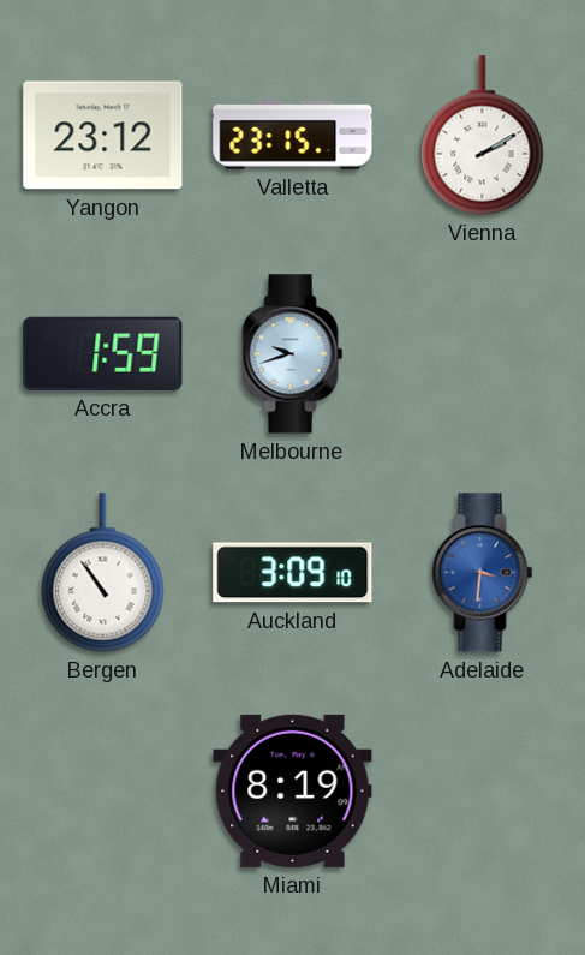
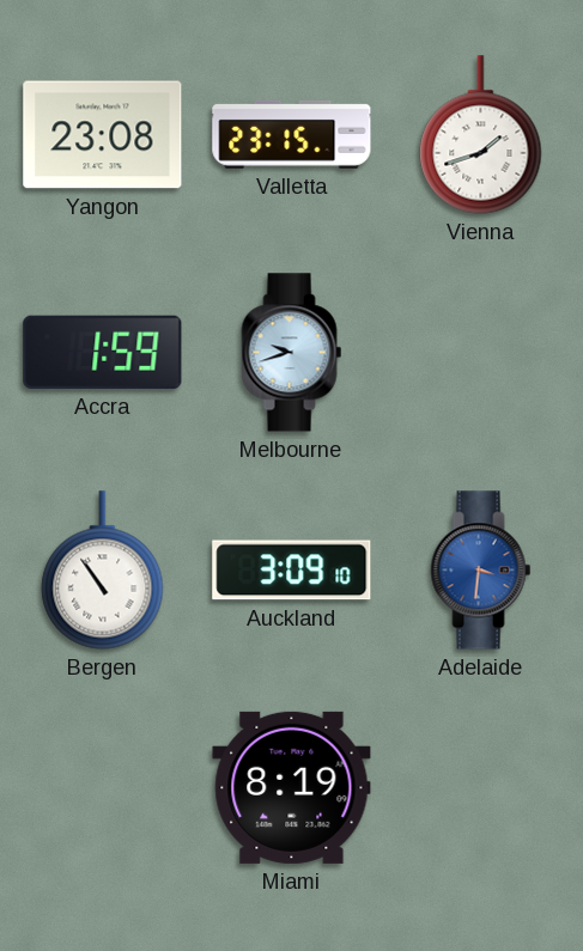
Yangon: 23:12 -> 23:08 (103, 135)
Vienna: 2:10 -> 1:42 (481, 135)
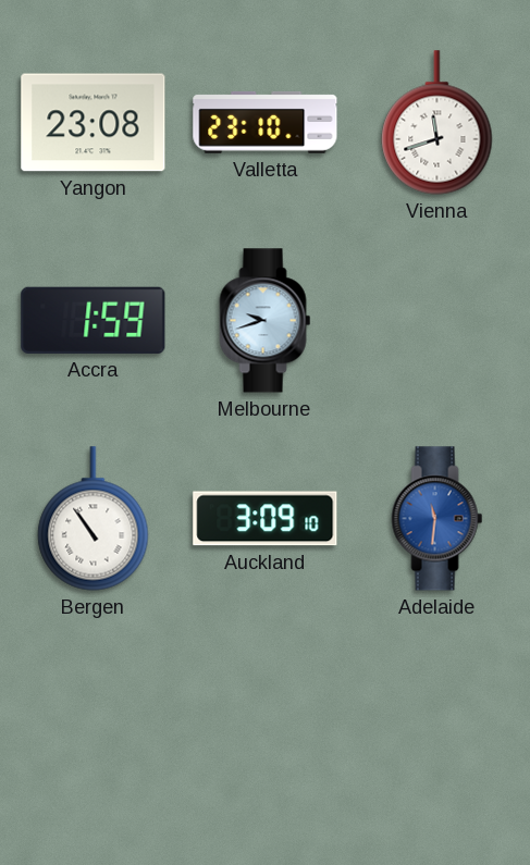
Valletta: 23:15 -> 23:10 (266, 122)
Vienna: 1:42 -> 11:42 (437, 123)
Adelaide: 3:31 -> 11:31 (437, 519)
Miami: 8:19 -> none (292, 787)
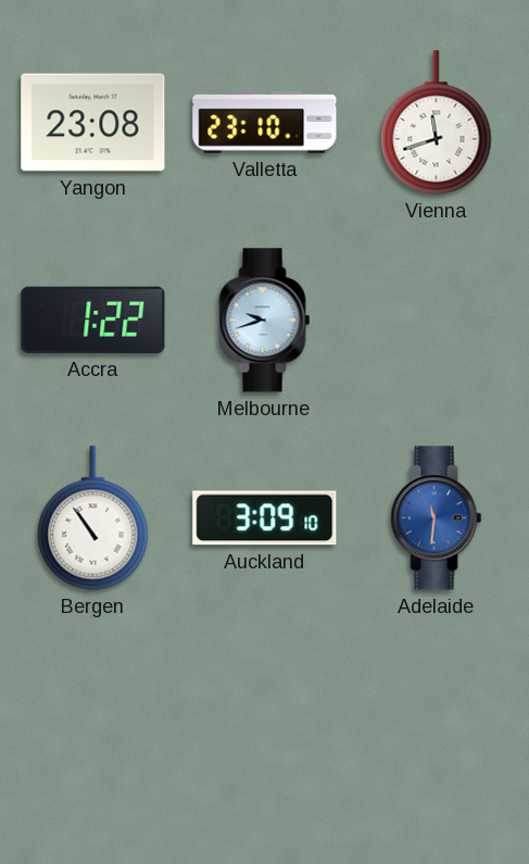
Accra: 1:59 -> 1:22 (93, 320)
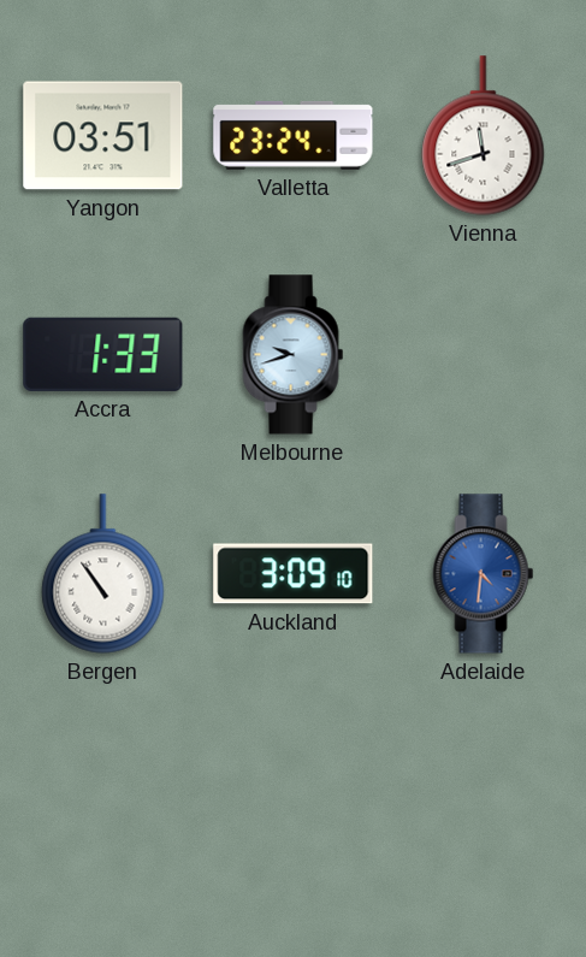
Yangon: 23:08 -> 03:51 (103, 136)
Valletta: 23:10 -> 23:24 (294, 135)
Accra: 1:22 -> 1:33 (103, 354)
Adelaide: 11:31 -> 4:31 (484, 574)
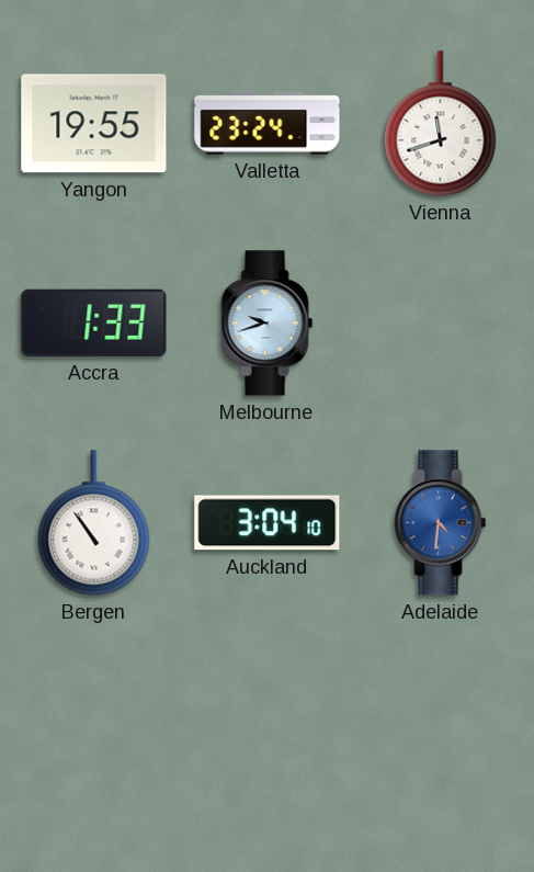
Yangon: 03:51 -> 19:55 (94, 124)
Auckland: 3:09 -> 3:04 (268, 523)
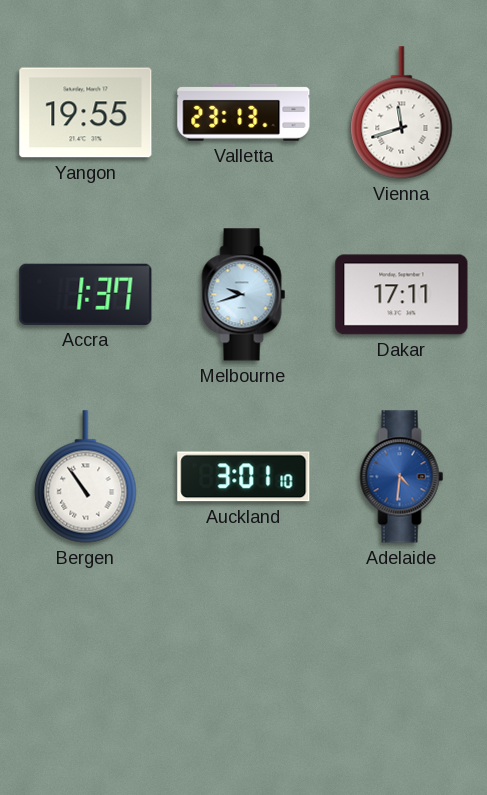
Valletta: 23:24 -> 23:13 (244, 112)
Accra: 1:33 -> 1:37 (86, 294)
Dakar: none -> 17:11 (402, 295)
Auckland: 3:04 -> 3:01 (244, 477)
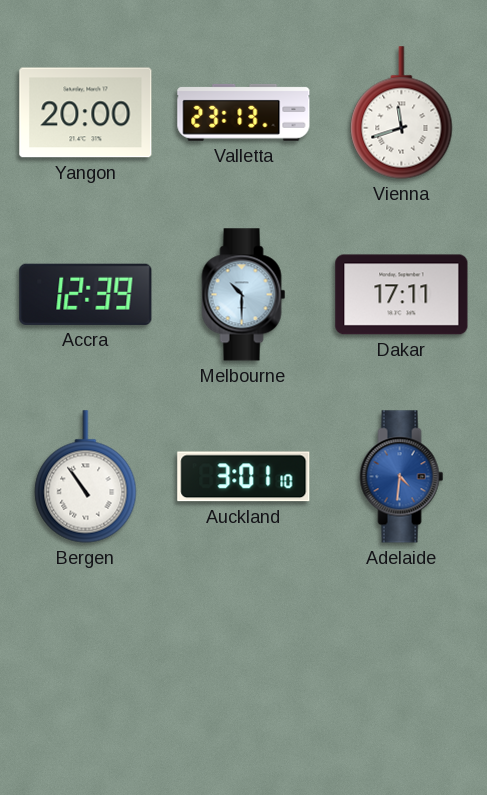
Yangon: 19:55 -> 20:00 (86, 113)
Accra: 1:37 -> 12:39 (86, 294)
Melbourne: 9:42 -> 10:30 (244, 295)
